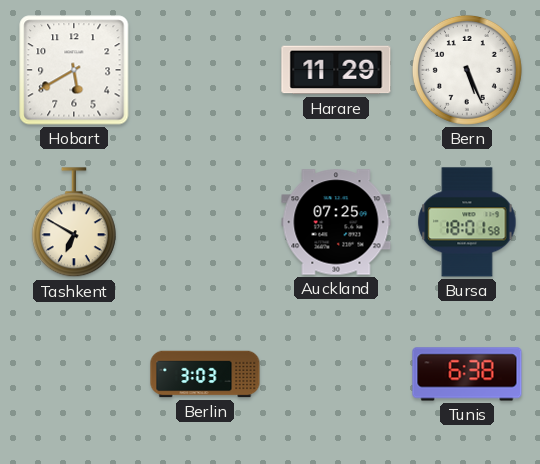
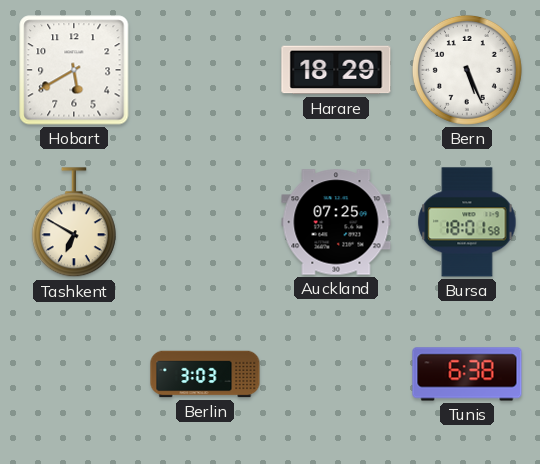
Harare: 11:29 -> 18:29 (336, 70)
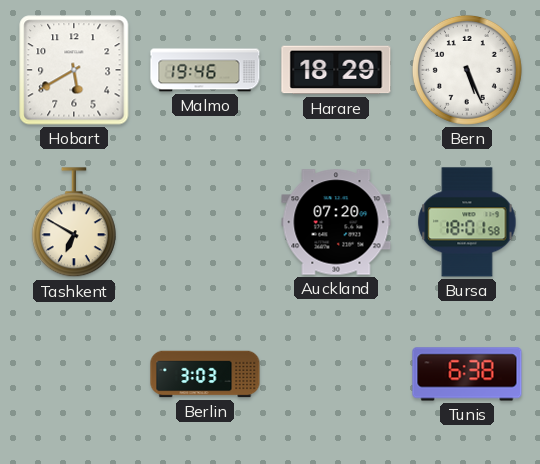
Malmo: none -> 19:46 (205, 70)
Auckland: 07:25 -> 07:20 (336, 222)
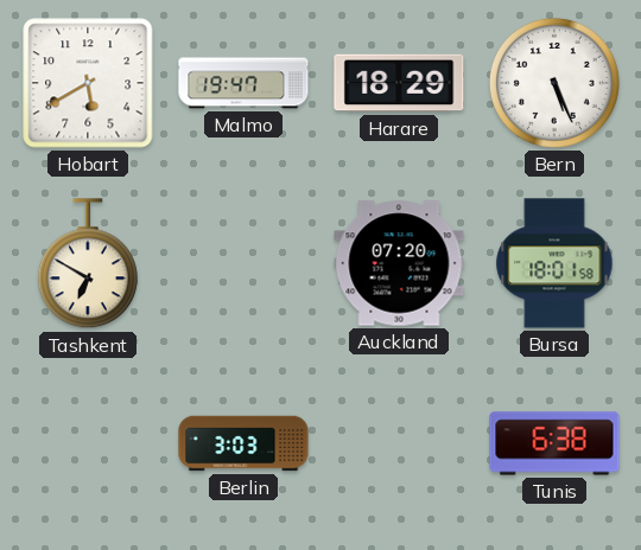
Malmo: 19:46 -> 19:47 (243, 83)
